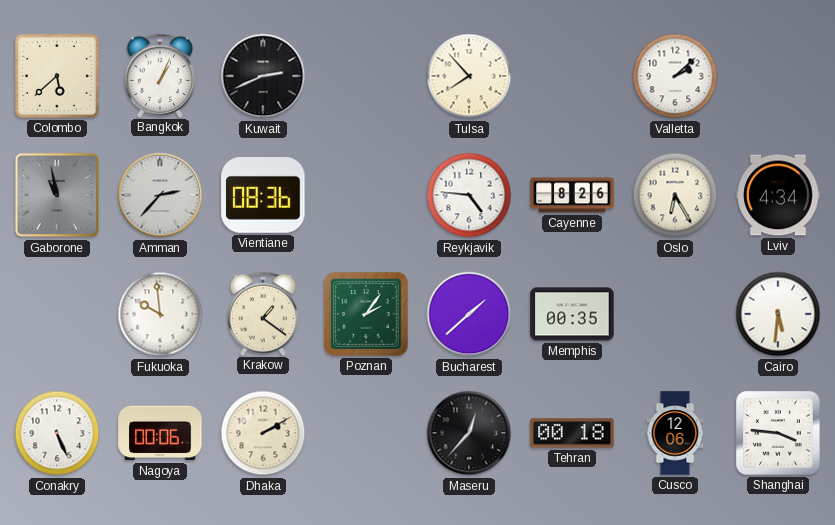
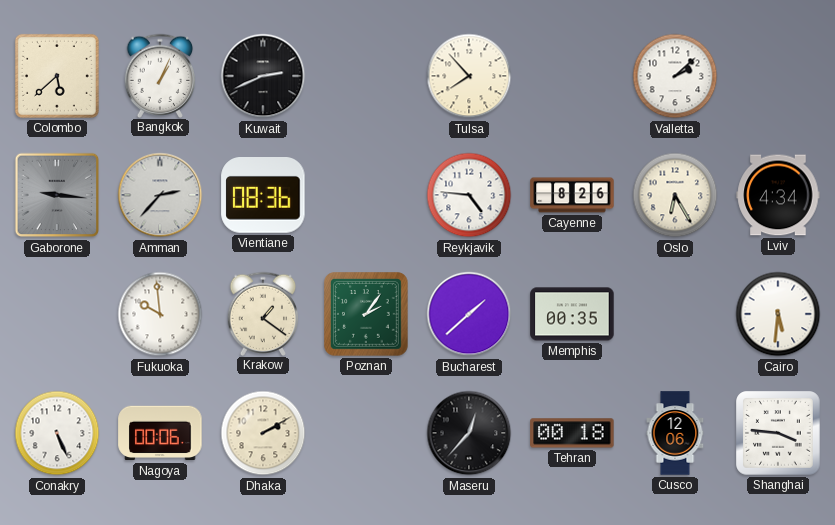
Gaborone: 10:58 -> 9:16 (57, 195)
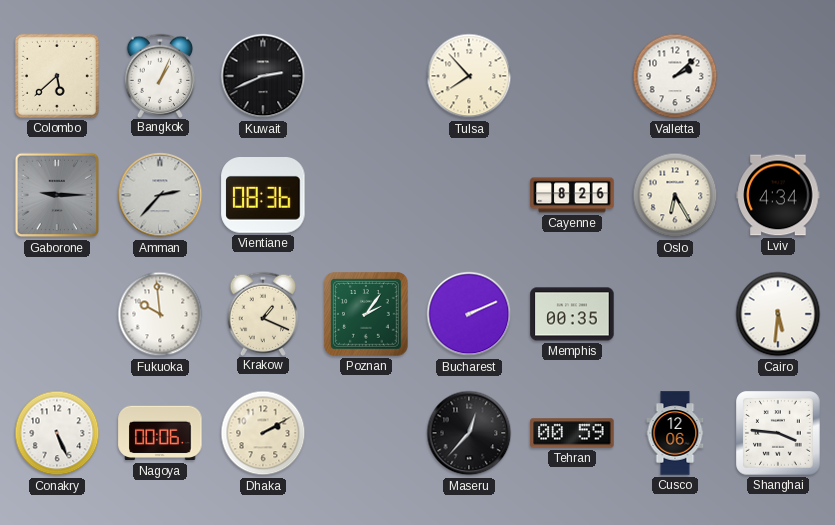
Gaborone: 9:16 -> 9:15 (57, 195)
Reykjavik: 4:46 -> none (469, 195)
Krakow: 1:21 -> 1:19 (263, 313)
Bucharest: 1:38 -> 2:11 (469, 314)
Tehran: 00:18 -> 00:59 (572, 433)
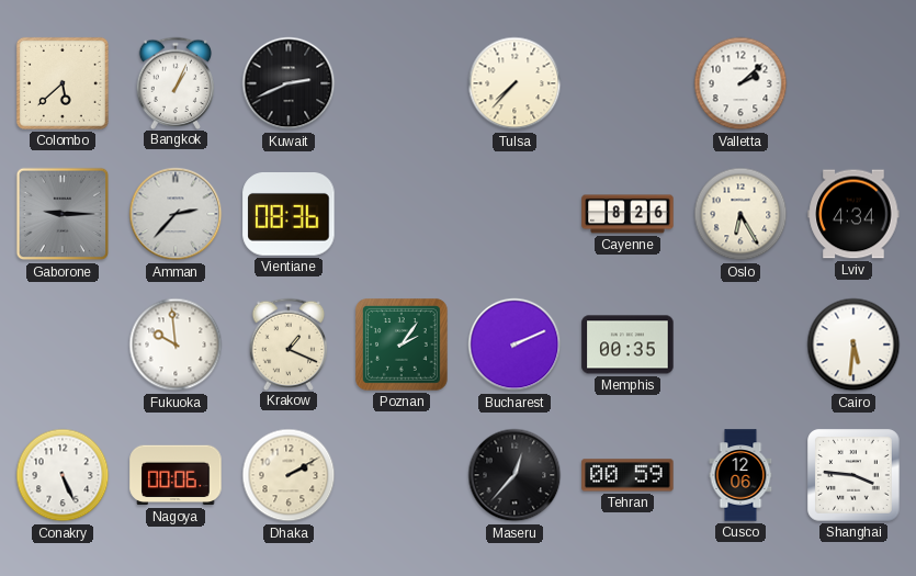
Tulsa: 7:53 -> 7:37 (514, 83)
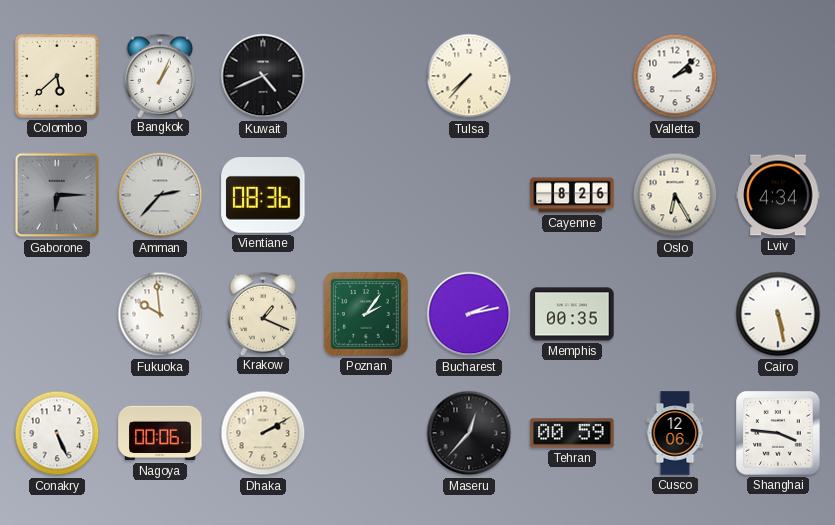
Kuwait: 2:41 -> 4:41 (263, 76)
Gaborone: 9:15 -> 6:15 (57, 195)
Bucharest: 2:11 -> 2:13 (469, 314)
Cairo: 5:31 -> 5:28 (778, 314)
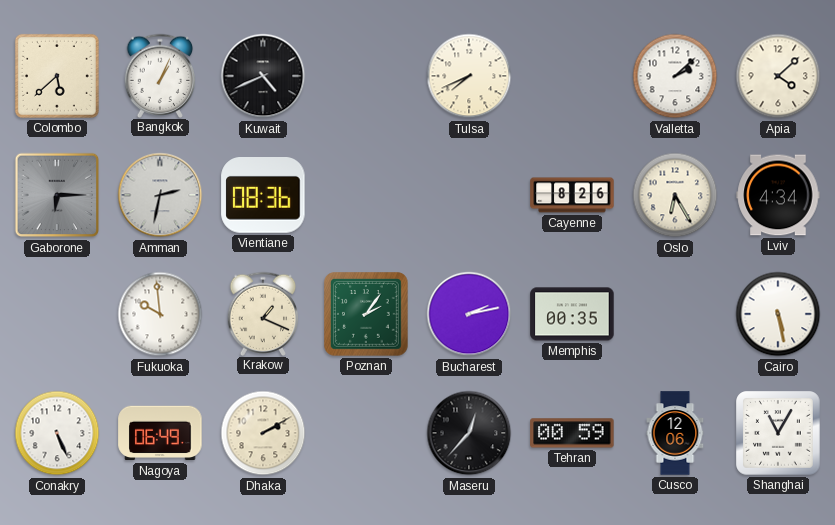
Tulsa: 7:37 -> 7:41 (469, 76)
Apia: none -> 4:08 (778, 76)
Amman: 2:37 -> 2:32 (160, 195)
Nagoya: 00:06 -> 06:49 (160, 433)
Shanghai: 3:46 -> 11:05 (779, 434)
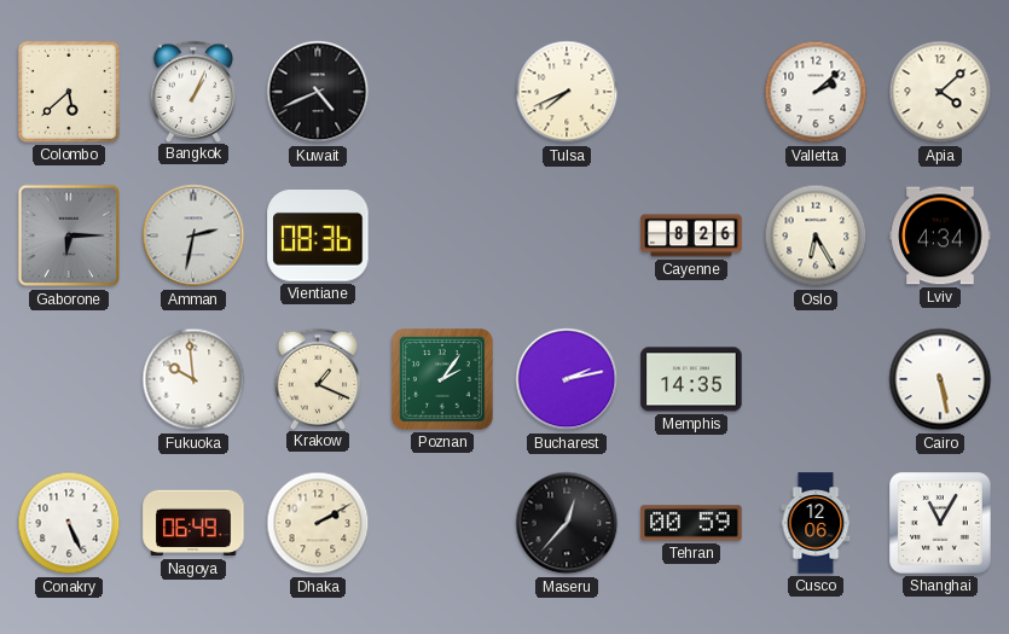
Memphis: 00:35 -> 14:35 (691, 379)
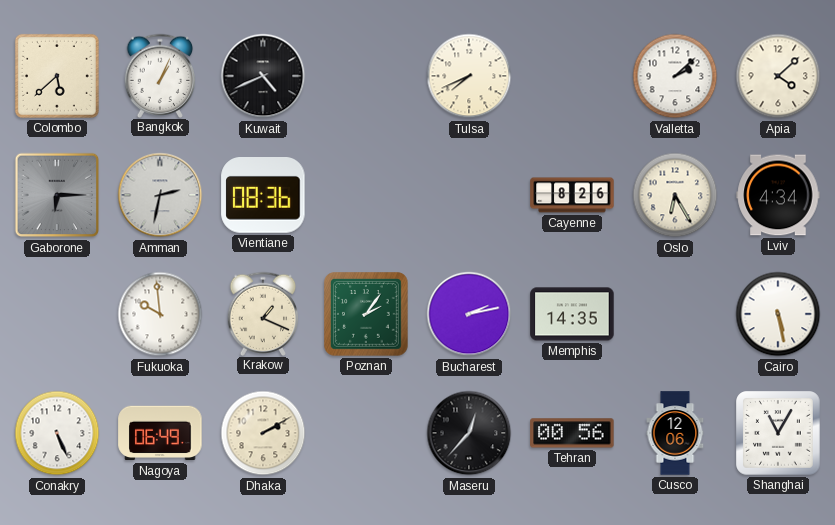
Tehran: 00:59 -> 00:56 (572, 433)
